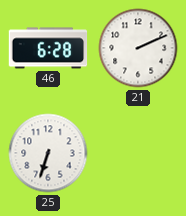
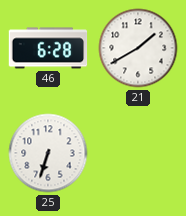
21: 2:11 -> 1:40 (138, 48)
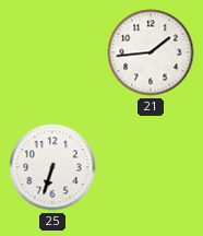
46: 6:28 -> none (48, 48)
21: 1:40 -> 1:44 (151, 52)
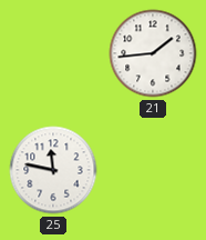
25: 6:33 -> 11:47 (53, 170)
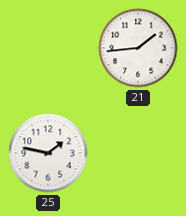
25: 11:47 -> 1:47 (48, 153)
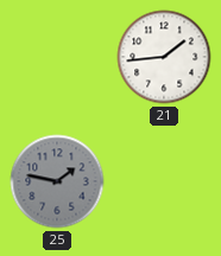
25 dial: white -> grey (57, 181)
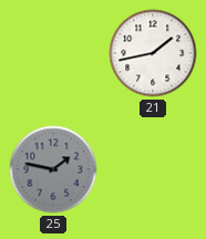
21: 1:44 -> 1:43 (153, 53)
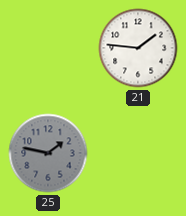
21: 1:43 -> 1:46 (138, 48)
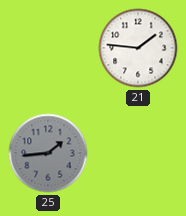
25: 1:47 -> 1:44 (48, 153)
